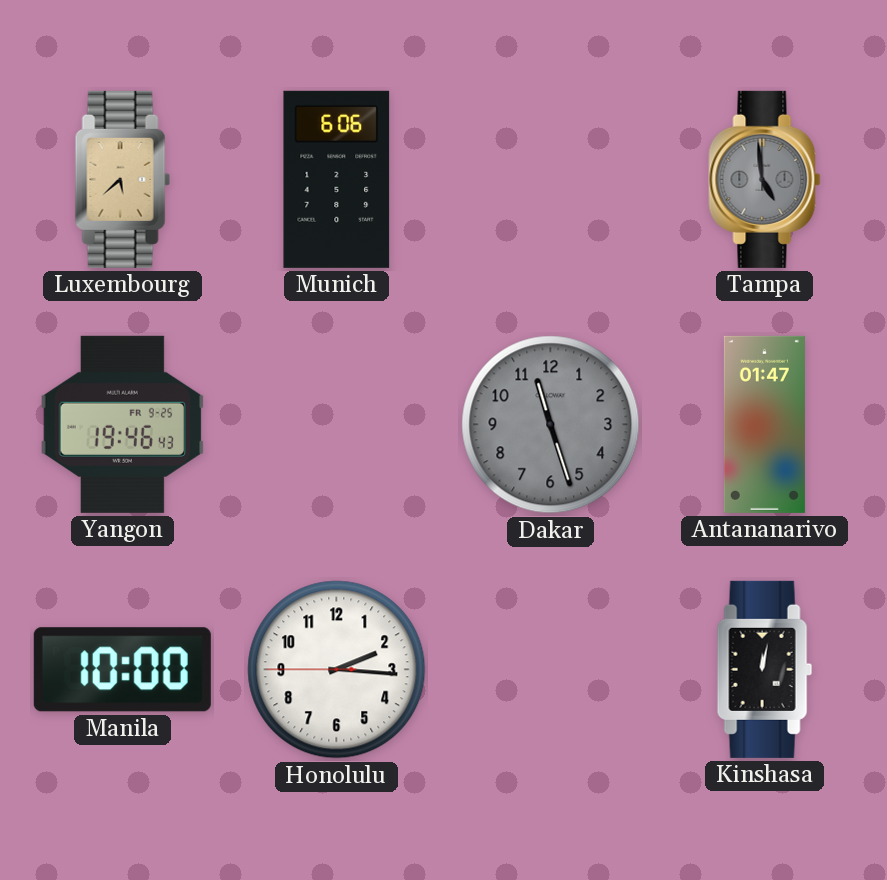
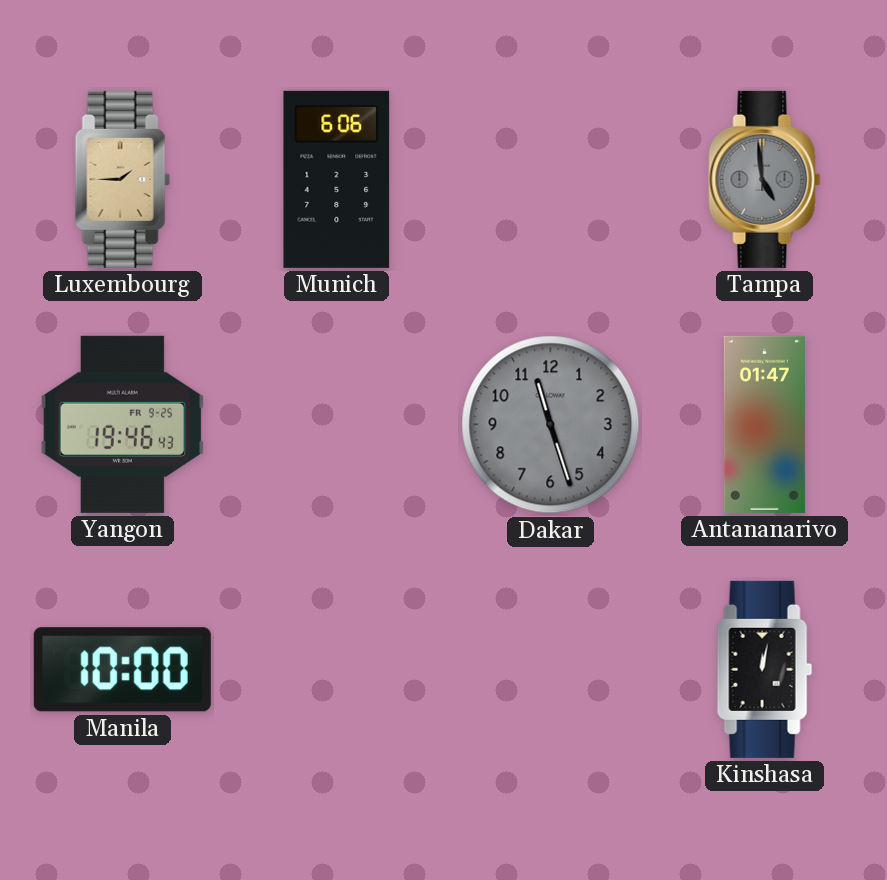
Luxembourg: 5:38 -> 1:45 (122, 179)
Honolulu: 2:15 -> none (337, 670)
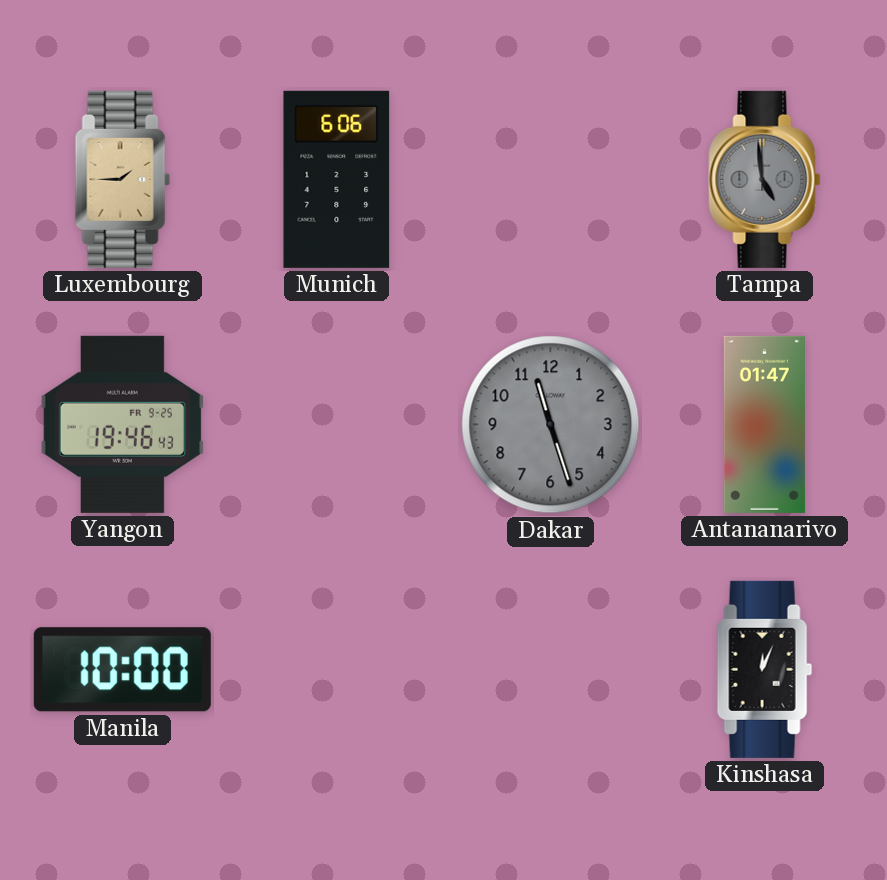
Kinshasa: 12:02 -> 12:04 (764, 669)
